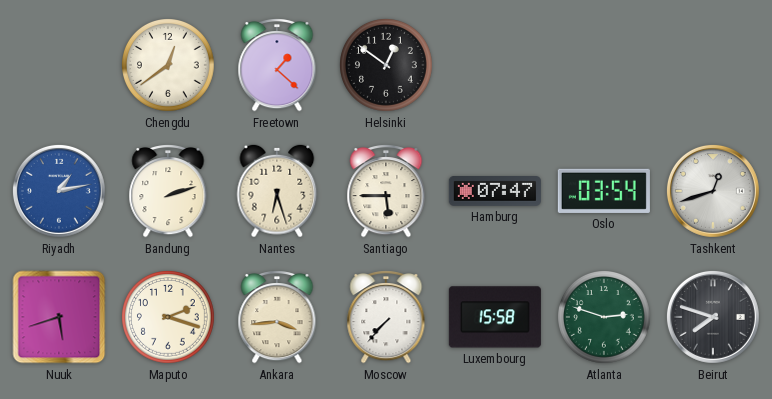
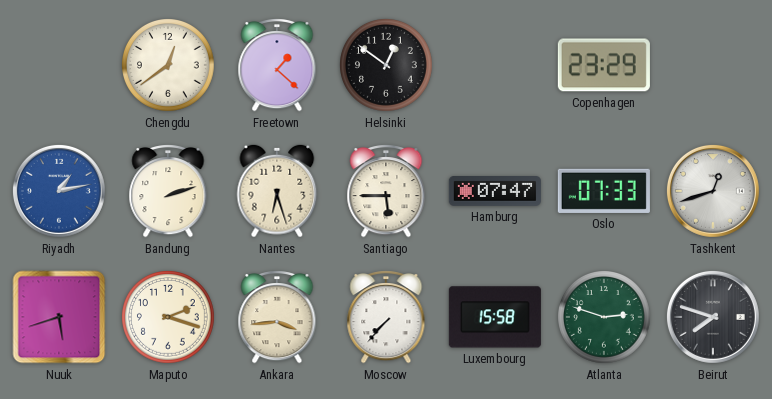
Copenhagen: none -> 23:29 (604, 65)
Oslo: 03:54 -> 07:33 (604, 191)
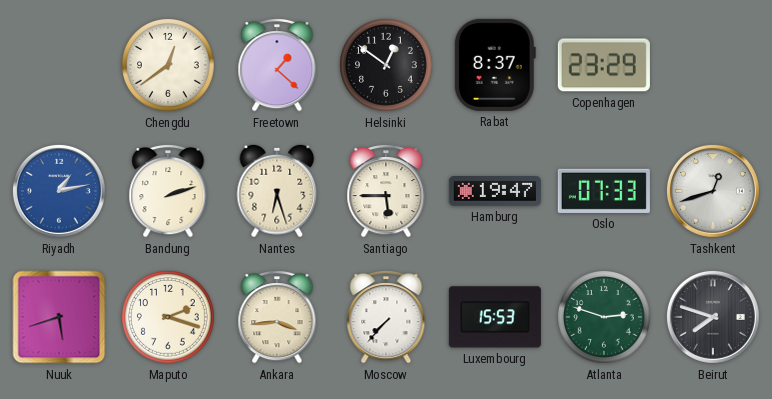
Rabat: none -> 8:37 (495, 65)
Hamburg: 07:47 -> 19:47 (495, 192)
Luxembourg: 15:58 -> 15:53 (495, 317)
